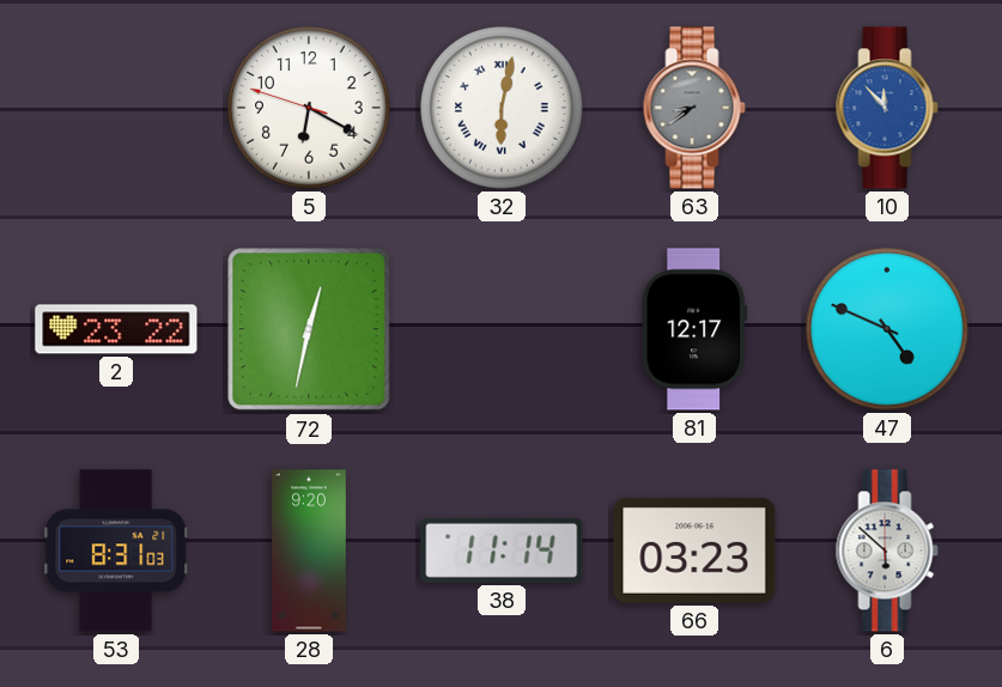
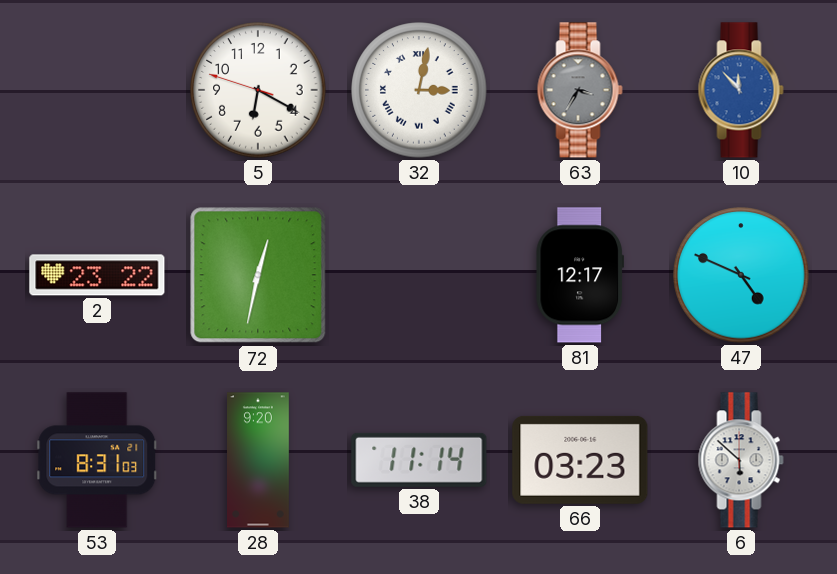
32: 6:02 -> 3:02 (419, 90)
63: 8:39 -> 3:35 (580, 90)
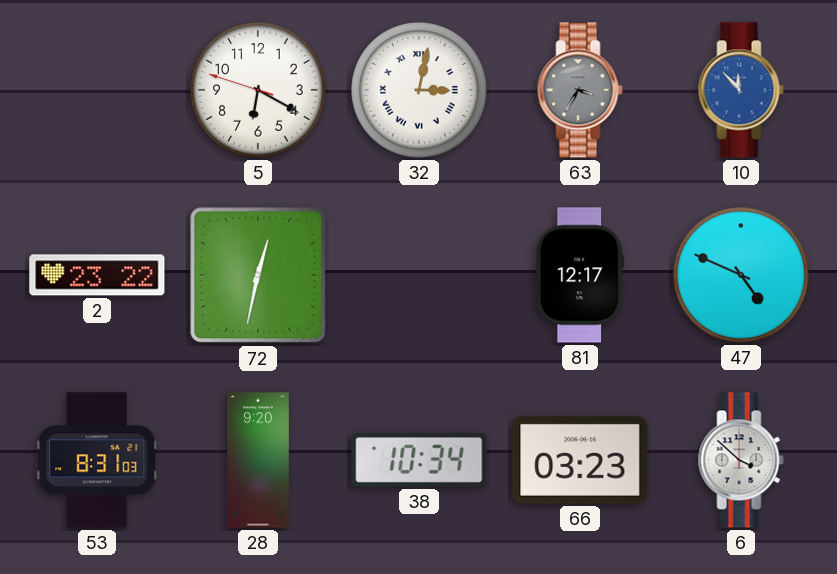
38: 11:14 -> 10:34 (419, 460)
6: 5:52 -> 3:52 (741, 460)
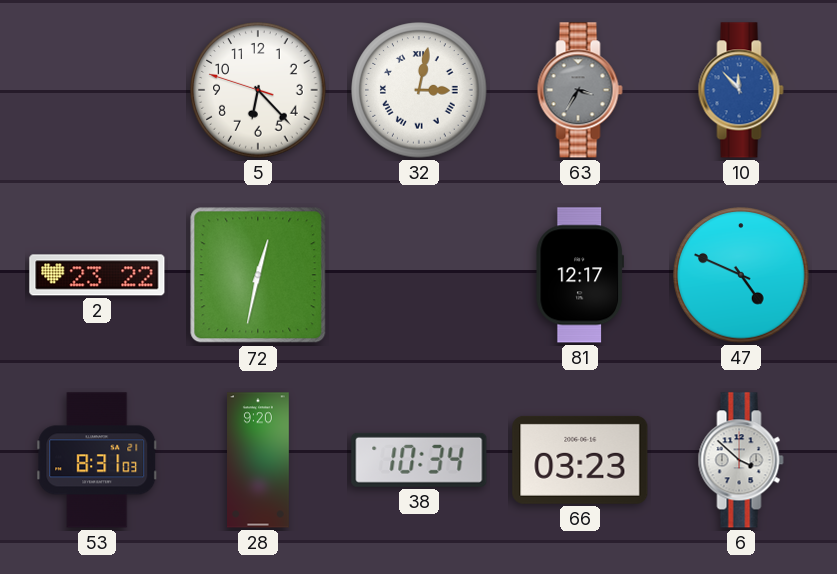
5: 6:19 -> 6:22 (258, 90)
